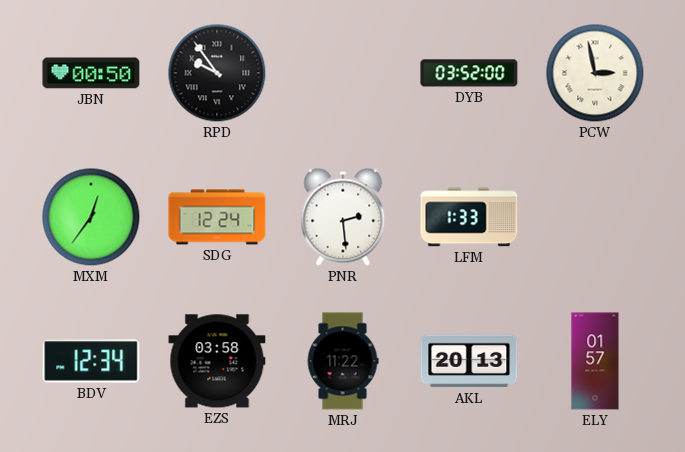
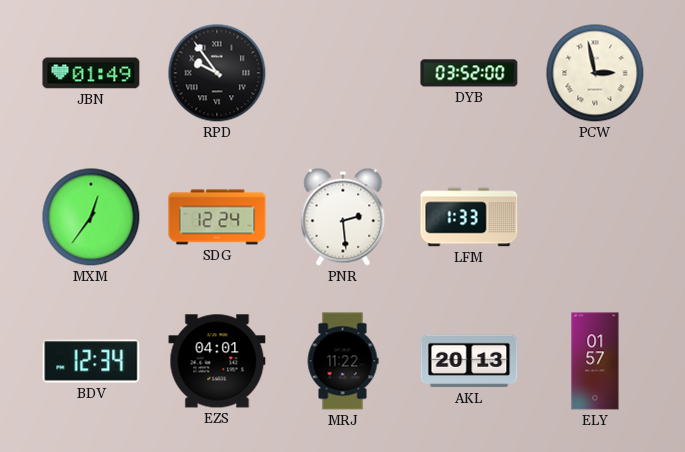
JBN: 00:50 -> 01:49 (91, 73)
EZS: 03:58 -> 04:01 (217, 361)
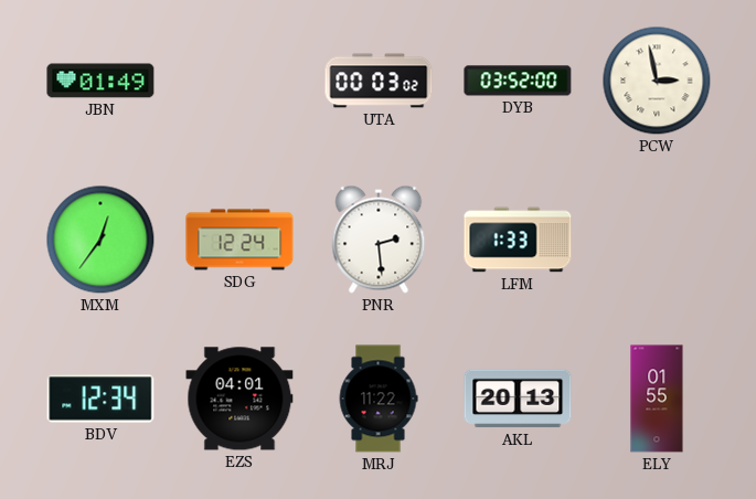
RPD: 9:54 -> none (217, 73)
UTA: none -> 00:03 (379, 81)
ELY: 01:57 -> 01:55 (657, 399)
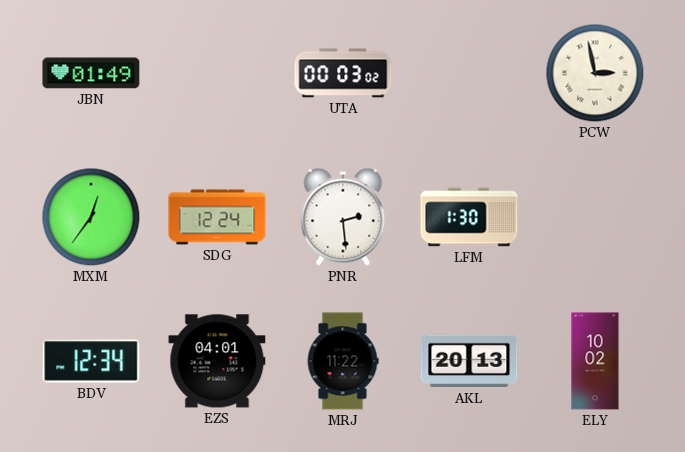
DYB: 03:52 -> none (518, 81)
LFM: 1:33 -> 1:30 (469, 217)
ELY: 01:55 -> 10:02 (595, 361)
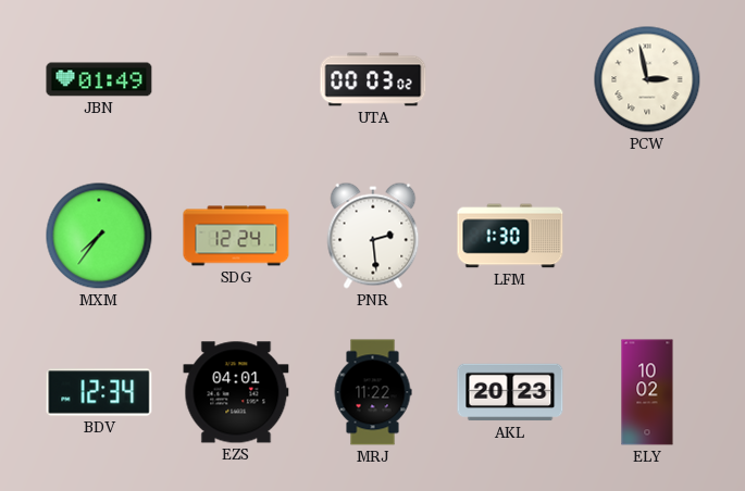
MXM: 12:36 -> 7:36 (99, 236)
AKL: 20:13 -> 20:23 (510, 392)
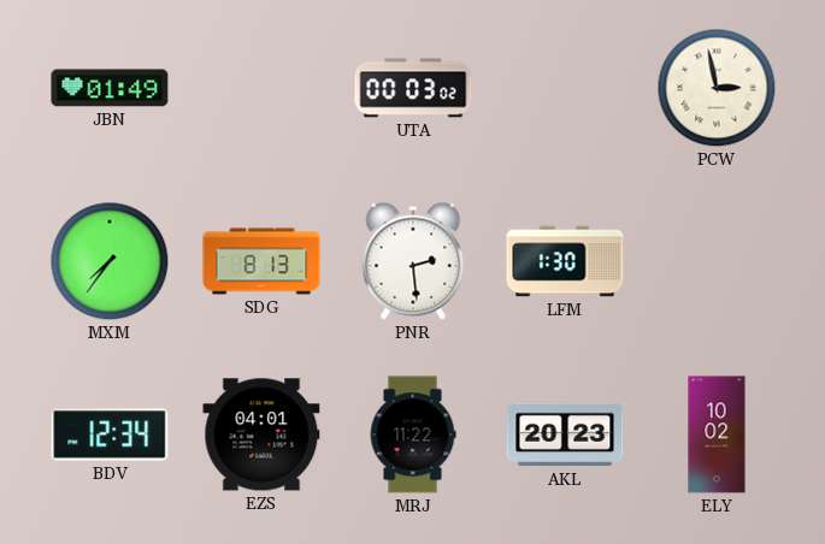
SDG: 12:24 -> 8:13 (261, 261)
